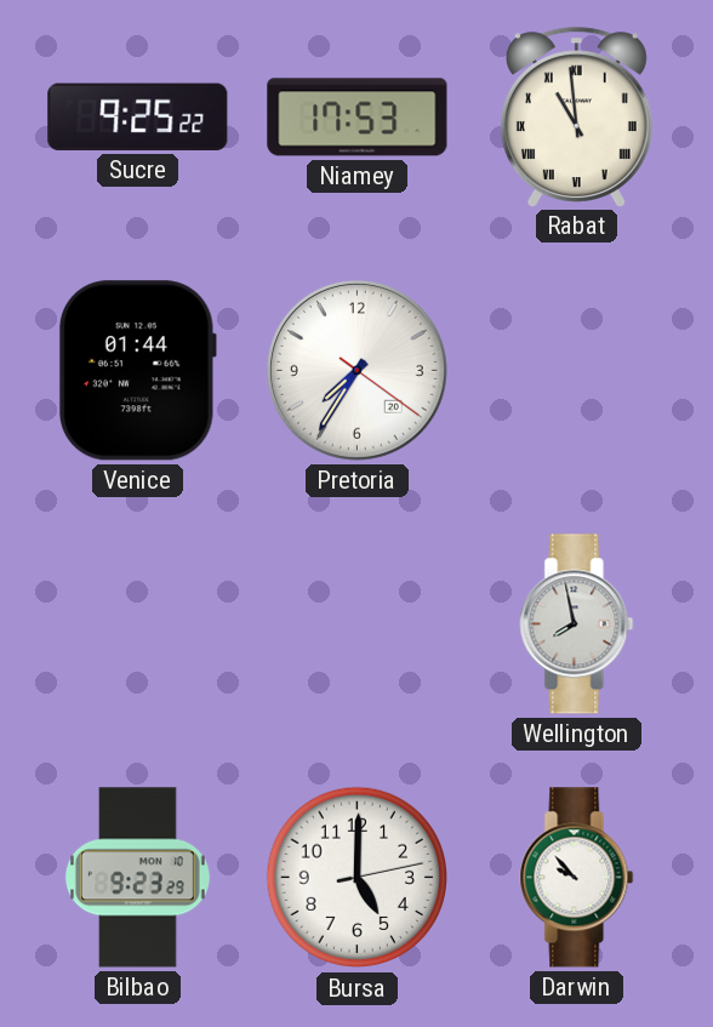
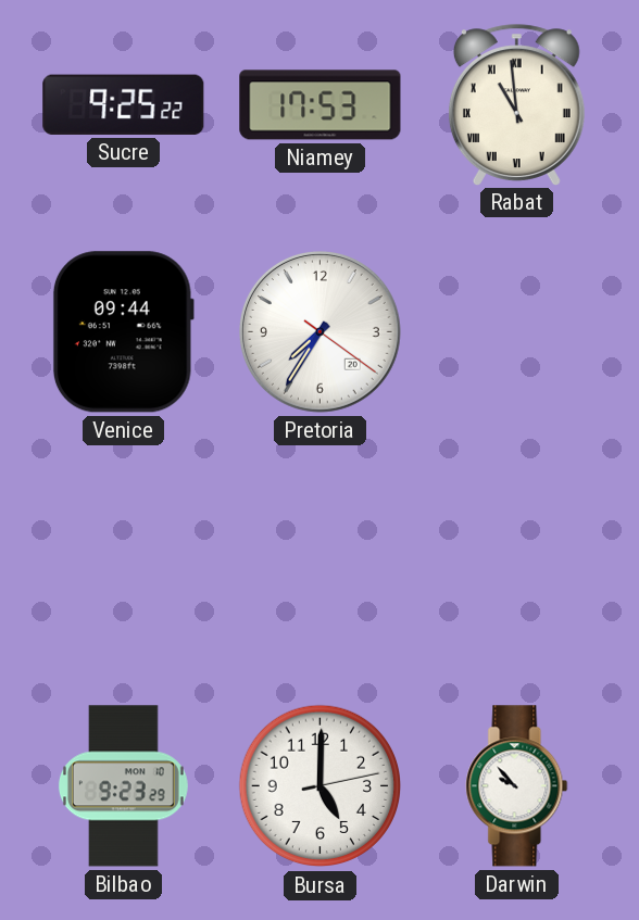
Venice: 01:44 -> 09:44 (123, 332)
Wellington: 7:58 -> none (577, 624)
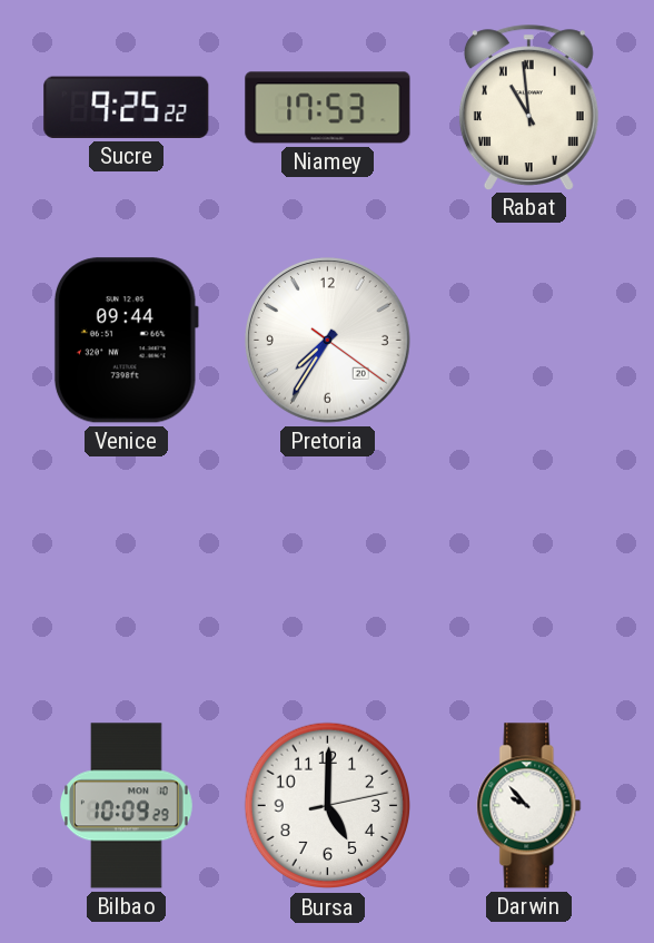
Bilbao: 9:23 -> 10:09 (127, 806)
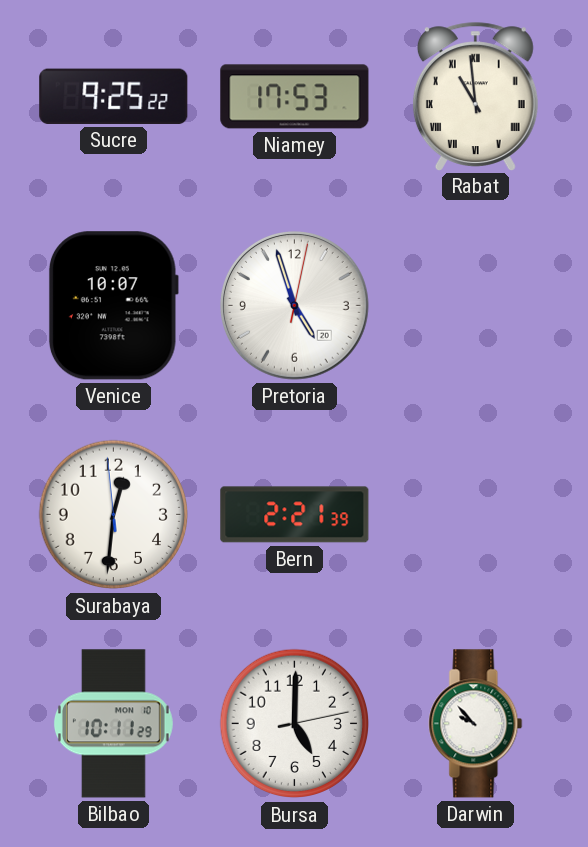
Venice: 09:44 -> 10:07 (113, 306)
Pretoria: 7:35 -> 4:57 (295, 306)
Surabaya: none -> 12:30 (114, 515)
Bern: none -> 2:21 (295, 515)
Bilbao: 10:09 -> 10:11 (114, 724)
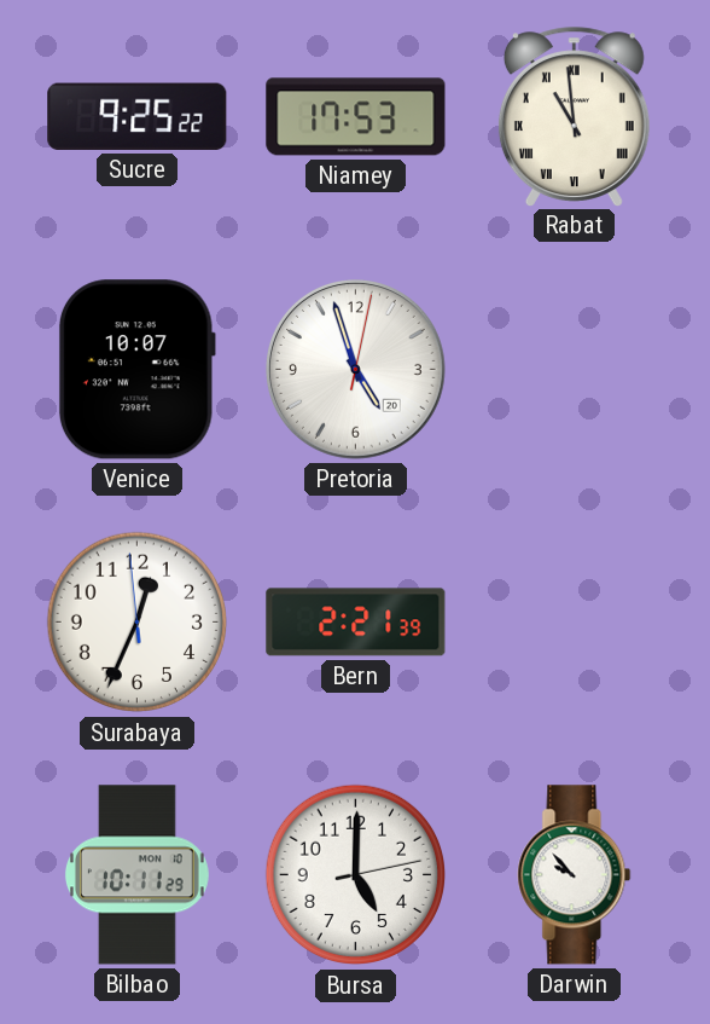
Surabaya: 12:30 -> 12:33 (138, 623)
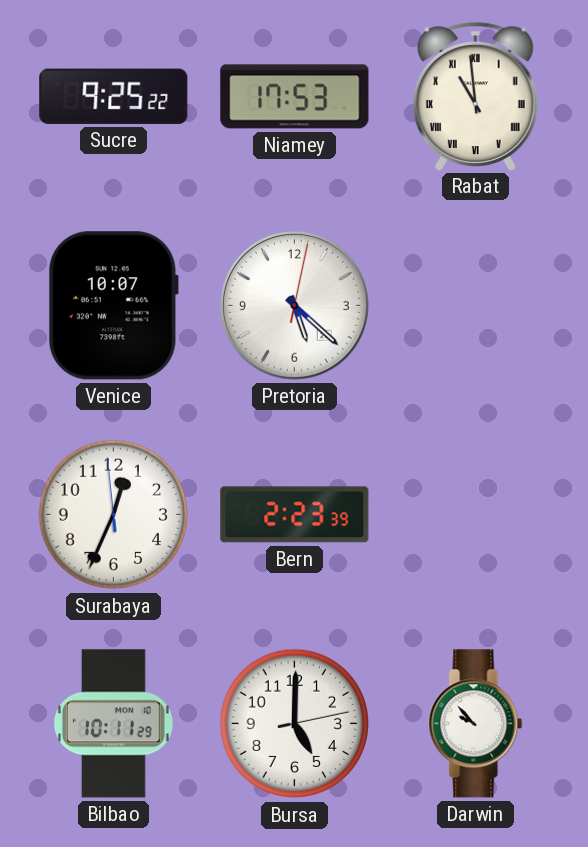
Pretoria: 4:57 -> 5:22 (295, 306)
Bern: 2:21 -> 2:23 (295, 515)
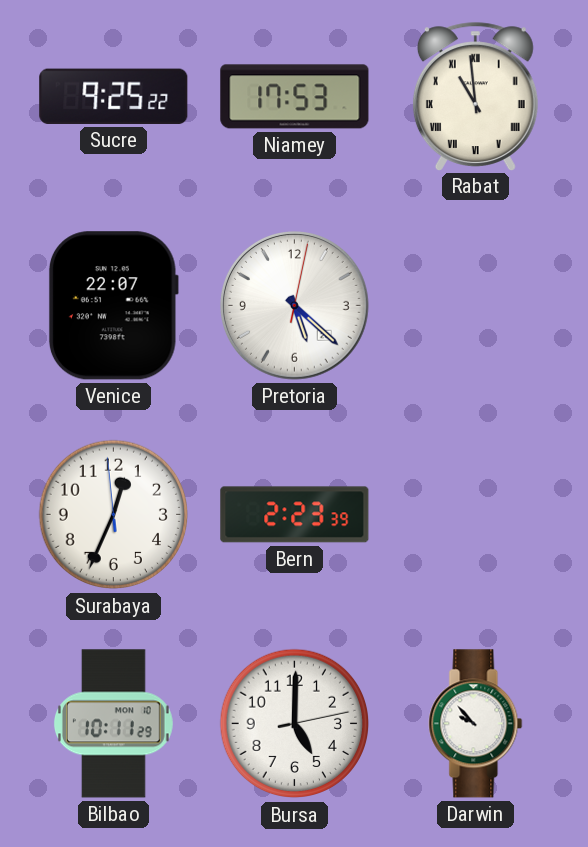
Venice: 10:07 -> 22:07 (113, 306)
